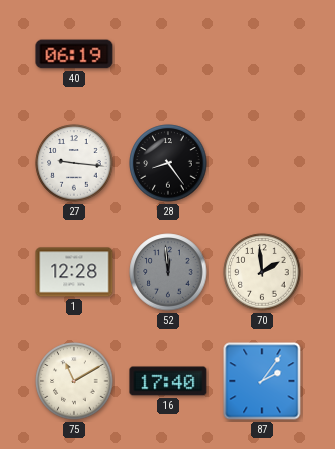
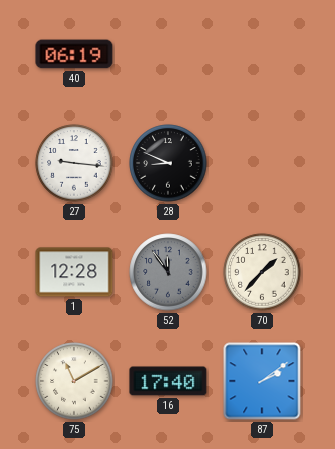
28: 8:24 -> 8:49 (168, 163)
52: 11:59 -> 11:54 (168, 272)
70: 1:59 -> 1:37 (262, 272)
87: 2:06 -> 2:09 (262, 381)
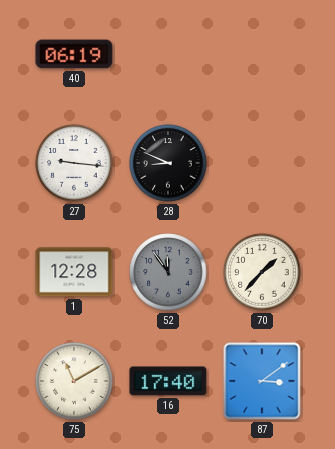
87: 2:09 -> 3:09 (262, 381)
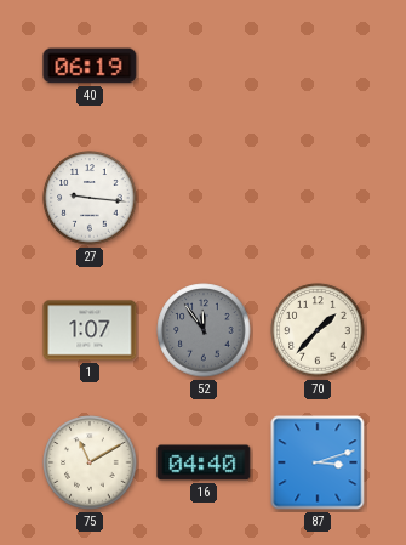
28: 8:49 -> none (168, 163)
1: 12:28 -> 1:07 (90, 330)
16: 17:40 -> 04:40 (204, 462)
87: 3:09 -> 3:12 (318, 462)
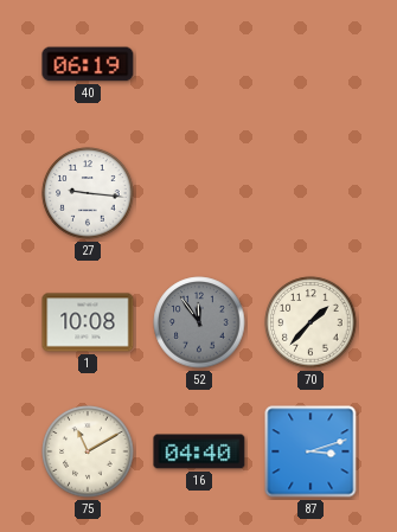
1: 1:07 -> 10:08 (88, 322)
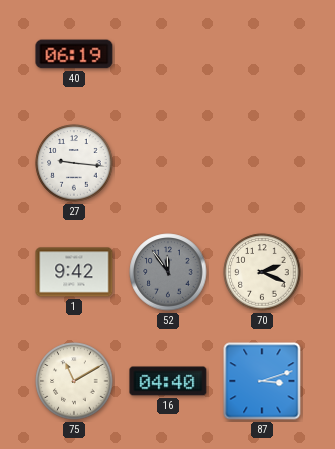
1: 10:08 -> 9:42 (74, 272)
70: 1:37 -> 2:19 (262, 272)
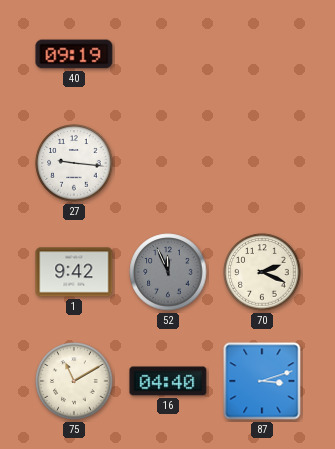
40: 06:19 -> 09:19 (74, 54)
52: 11:54 -> 11:56 (168, 272)
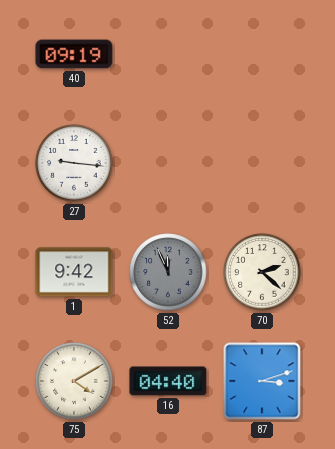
70: 2:19 -> 2:22 (262, 272)
75: 11:10 -> 4:10 (74, 381)
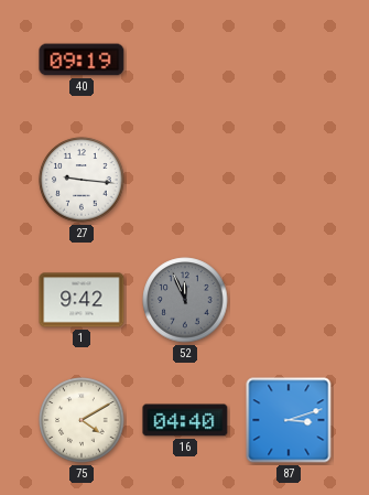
70: 2:22 -> none (262, 272)
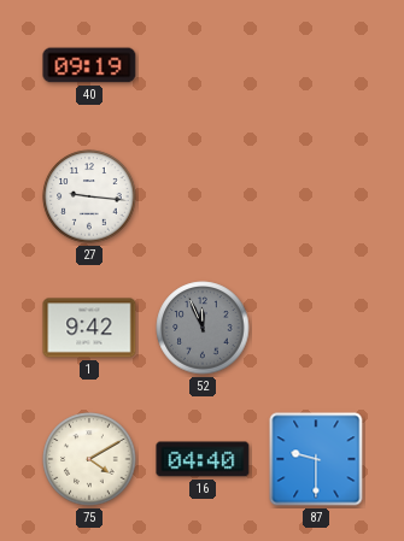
87: 3:12 -> 9:30 (316, 459)
